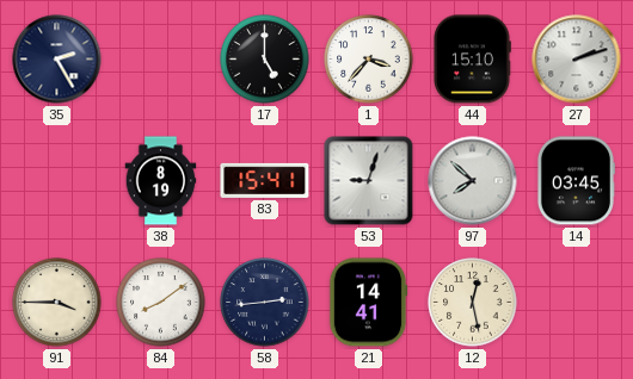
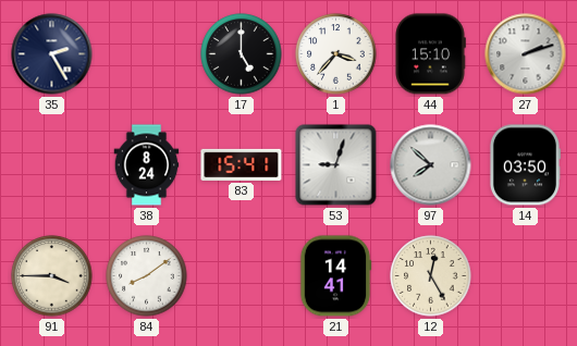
38: 8:19 -> 8:24 (147, 165)
14: 03:45 -> 03:50 (525, 165)
58: 2:44 -> none (265, 303)
12: 12:28 -> 12:25 (431, 276)
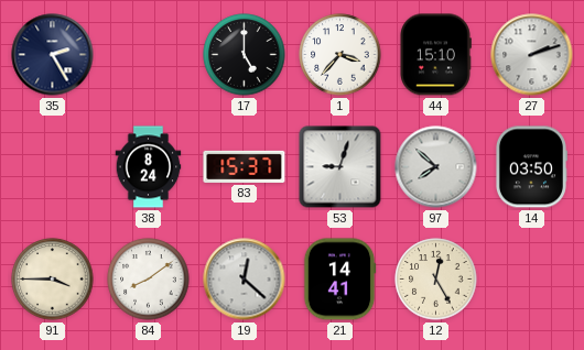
83: 15:41 -> 15:37 (245, 166)
19: none -> 12:22 (245, 280)
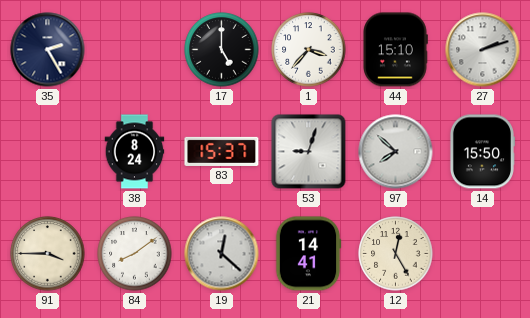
14: 03:50 -> 15:50 (482, 152)
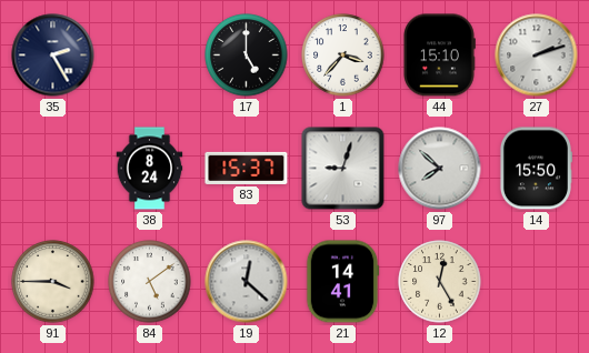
84: 8:09 -> 5:09 (150, 282)
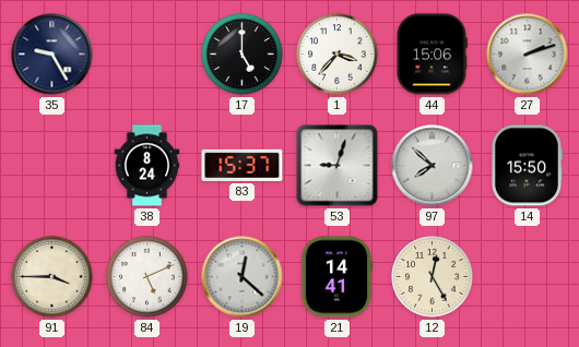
35: 2:25 -> 9:25 (52, 55)
44: 15:10 -> 15:06 (432, 55)
84: 5:09 -> 5:11 (147, 277)
